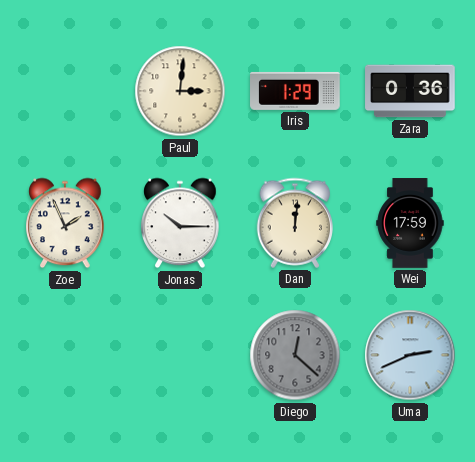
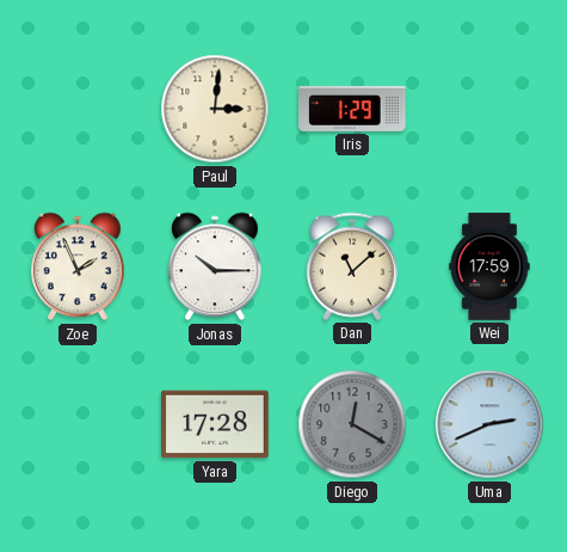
Zara: 0:36 -> none (410, 91)
Dan: 12:01 -> 11:08 (351, 266)
Yara: none -> 17:28 (216, 424)
Diego: 12:22 -> 12:20 (352, 424)
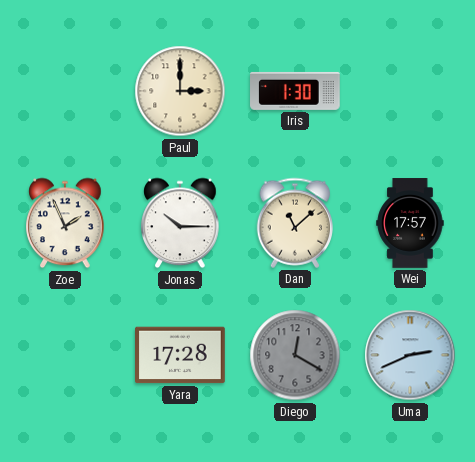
Paul: 3:01 -> 3:00 (180, 91)
Iris: 1:29 -> 1:30 (295, 91)
Wei: 17:59 -> 17:57 (410, 223)
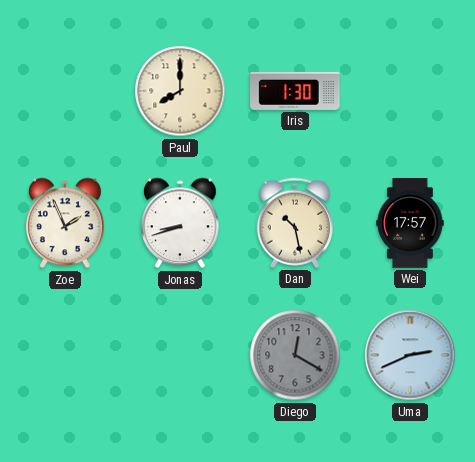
Paul: 3:00 -> 8:00 (180, 91)
Jonas: 10:15 -> 8:42 (180, 223)
Dan: 11:08 -> 10:28 (294, 223)
Yara: 17:28 -> none (181, 355)
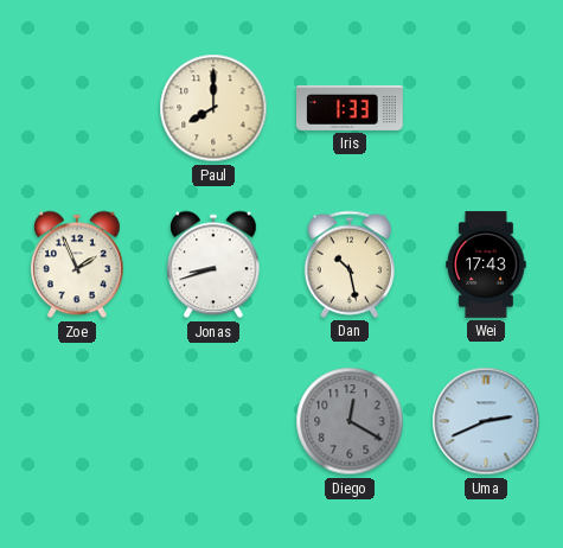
Iris: 1:30 -> 1:33 (350, 108)
Wei: 17:57 -> 17:43 (486, 265)
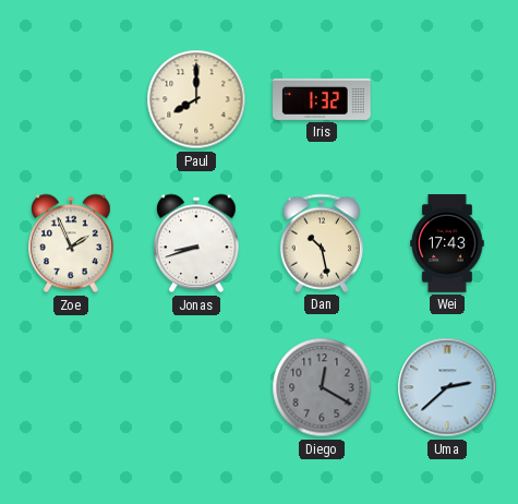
Iris: 1:33 -> 1:32 (322, 99)
Uma: 2:41 -> 2:38 (447, 387)
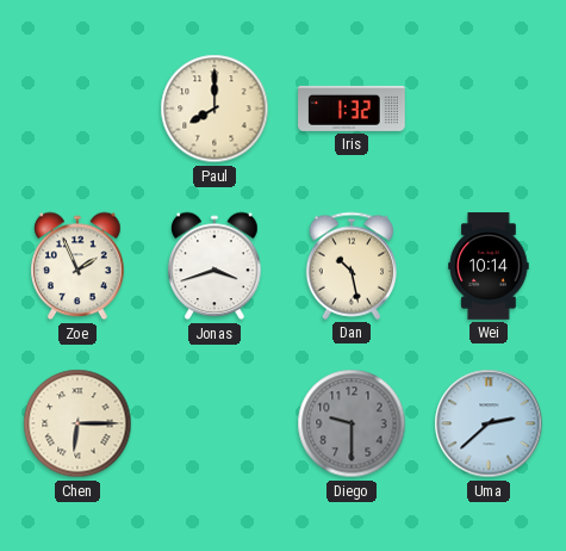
Jonas: 8:42 -> 3:42 (214, 266)
Wei: 17:43 -> 10:14 (489, 266)
Chen: none -> 6:15 (77, 423)
Diego: 12:20 -> 9:30 (352, 423)
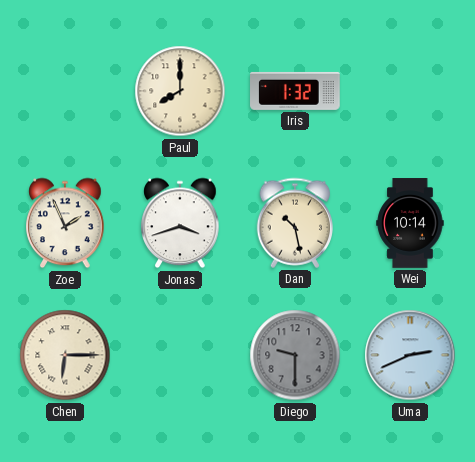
Uma: 2:38 -> 2:41 (410, 355)
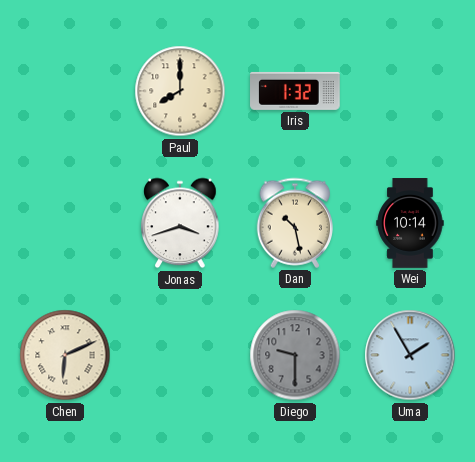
Zoe: 1:56 -> none (65, 223)
Chen: 6:15 -> 6:11 (65, 355)
Uma: 2:41 -> 1:55 (410, 355)
